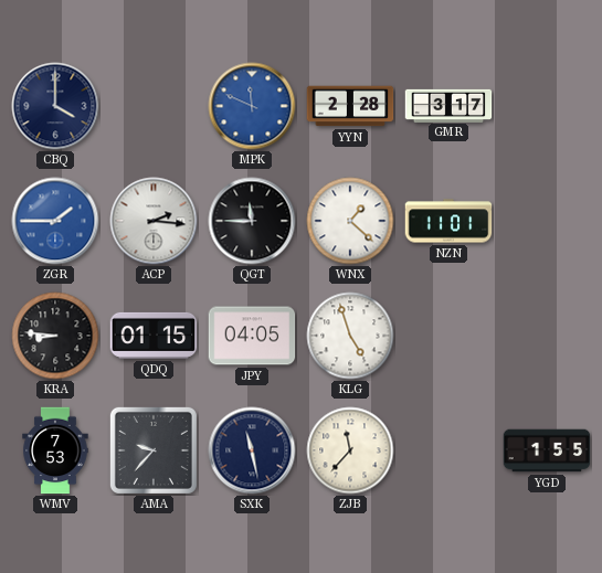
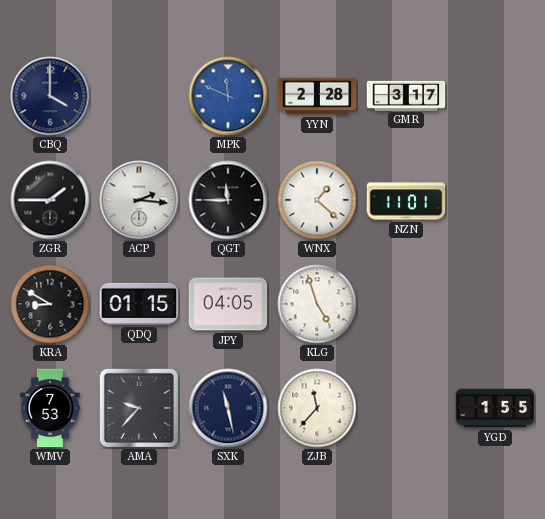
ZGR dial: blue -> black (50, 200)
KRA: 8:46 -> 8:50 (50, 304)
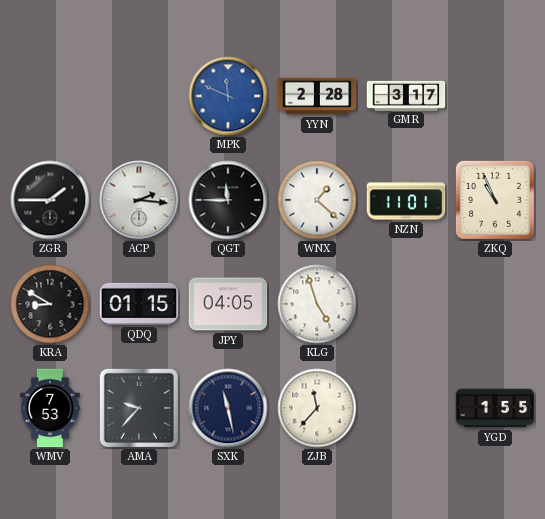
CBQ: 4:00 -> none (50, 96)
ZKQ: none -> 10:56 (495, 200)
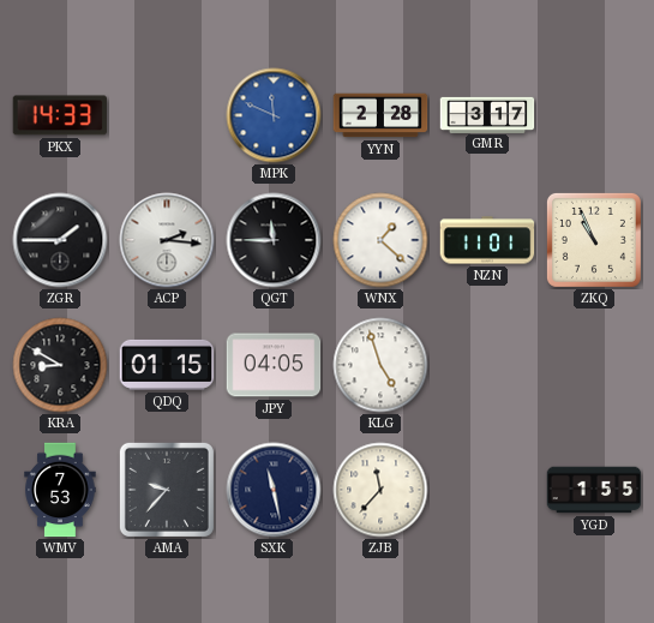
PKX: none -> 14:33 (60, 115)
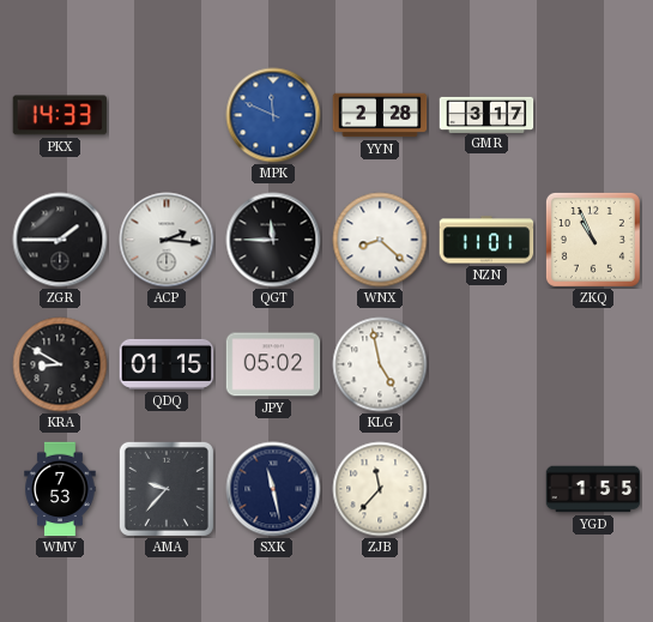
WNX: 1:22 -> 8:22 (380, 240)
JPY: 04:05 -> 05:02 (273, 364)
KLG: 4:57 -> 4:58 (380, 364)
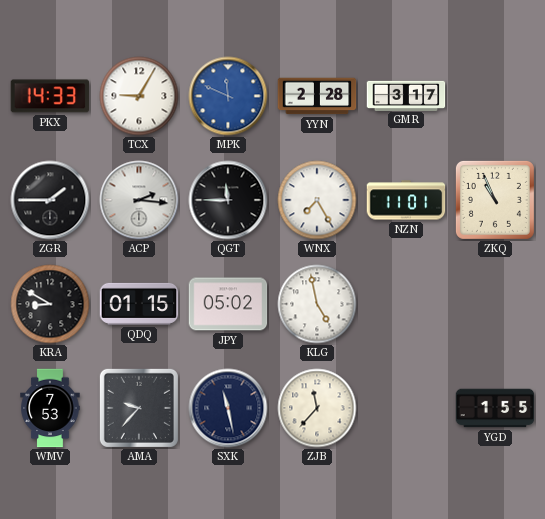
TCX: none -> 9:05 (139, 96)
WNX: 8:22 -> 7:25 (317, 200)
